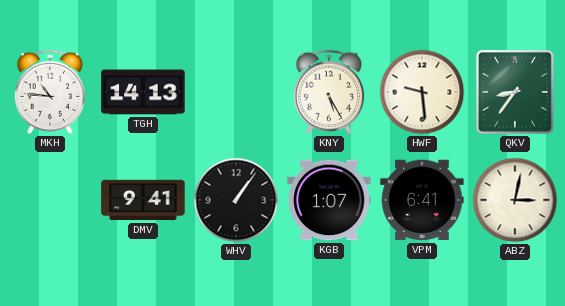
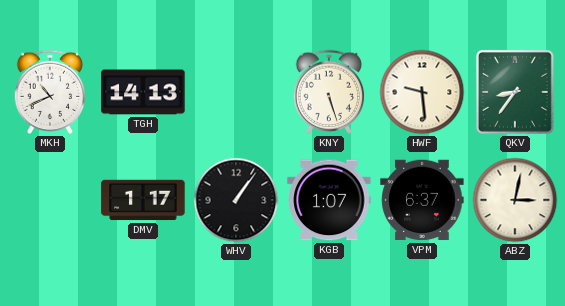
MKH: 10:46 -> 10:41 (50, 92)
KNY: 5:25 -> 5:27 (329, 92)
DMV: 9:41 -> 1:17 (143, 200)
VPM: 6:41 -> 6:37 (422, 200)
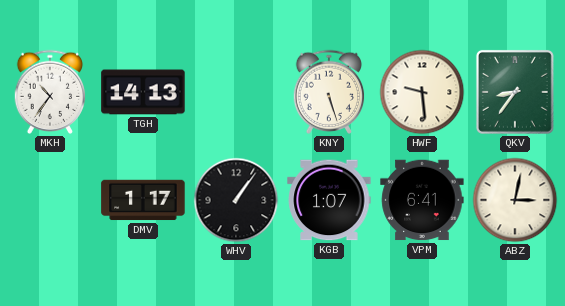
MKH: 10:41 -> 10:36 (50, 92)
VPM: 6:37 -> 6:41 (422, 200)
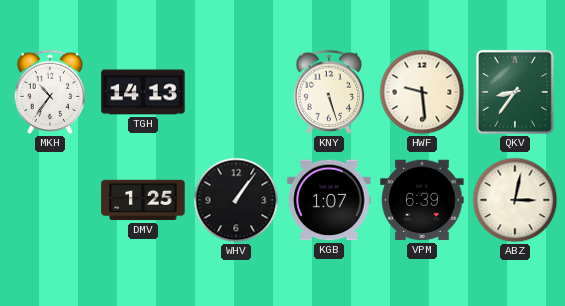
DMV: 1:17 -> 1:25 (143, 200)
VPM: 6:41 -> 6:39 (422, 200)
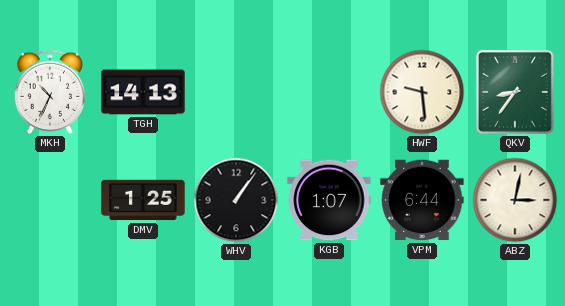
MKH: 10:36 -> 10:34 (50, 92)
KNY: 5:27 -> none (329, 92)
VPM: 6:39 -> 6:44 (422, 200)
